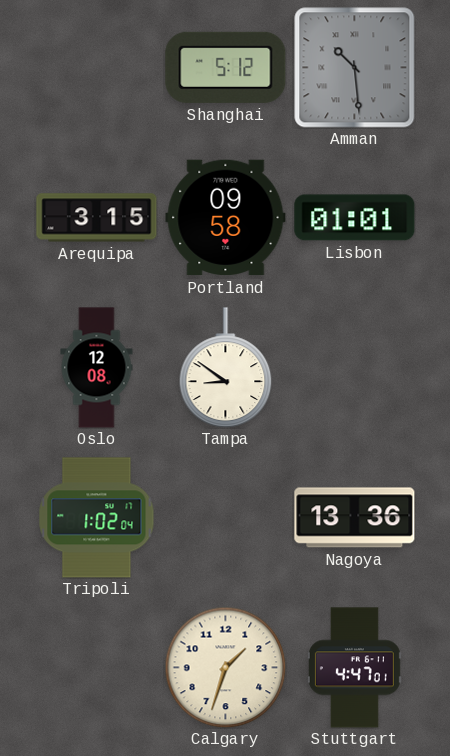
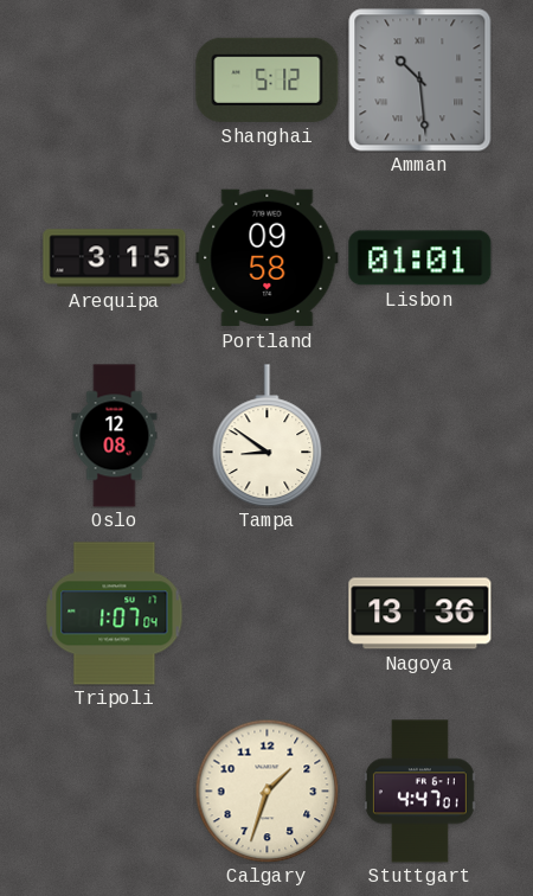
Tripoli: 1:02 -> 1:07 (115, 614)
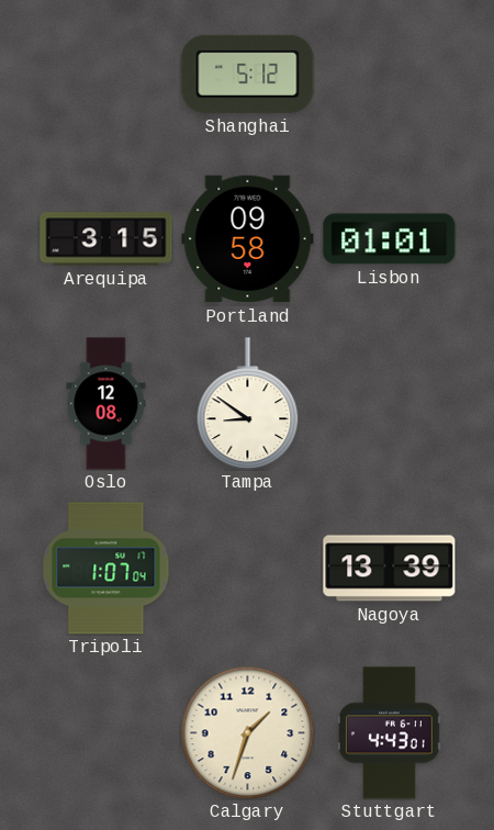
Amman: 10:29 -> none (420, 81)
Nagoya: 13:36 -> 13:39 (390, 569)
Stuttgart: 4:47 -> 4:43 (389, 733)
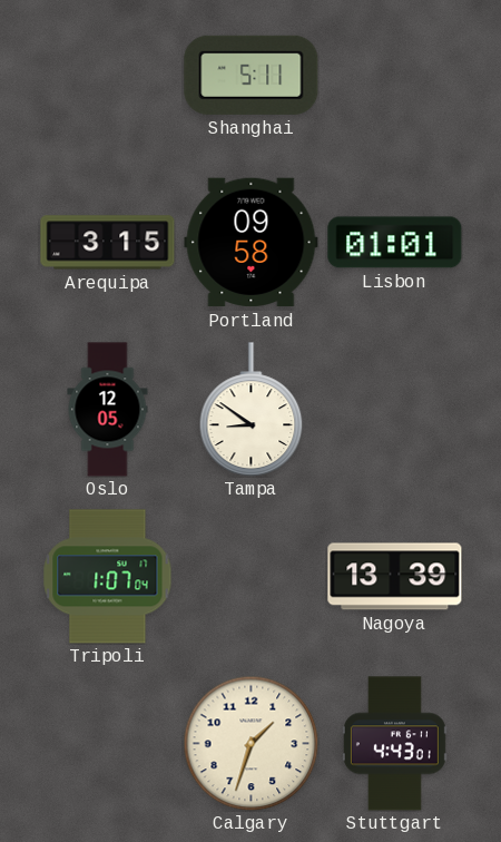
Shanghai: 5:12 -> 5:11 (252, 75)
Oslo: 12:08 -> 12:05 (108, 410)
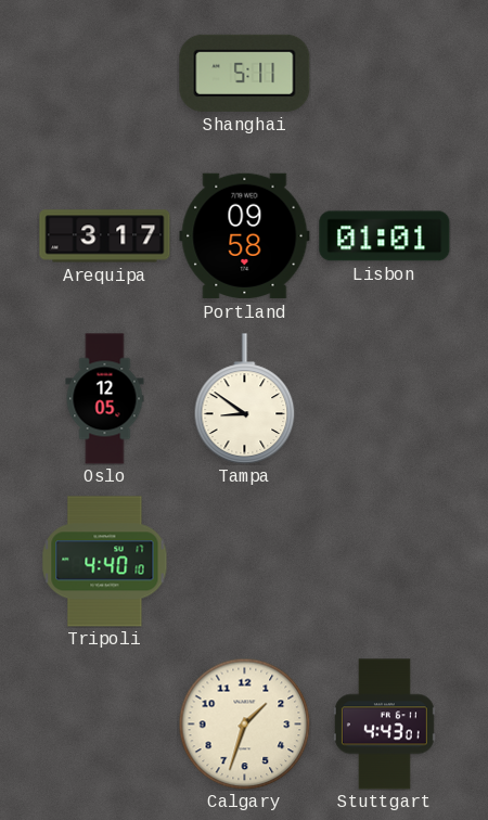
Arequipa: 3:15 -> 3:17 (105, 236)
Tripoli: 1:07 -> 4:40 (105, 562)
Nagoya: 13:39 -> none (395, 577)
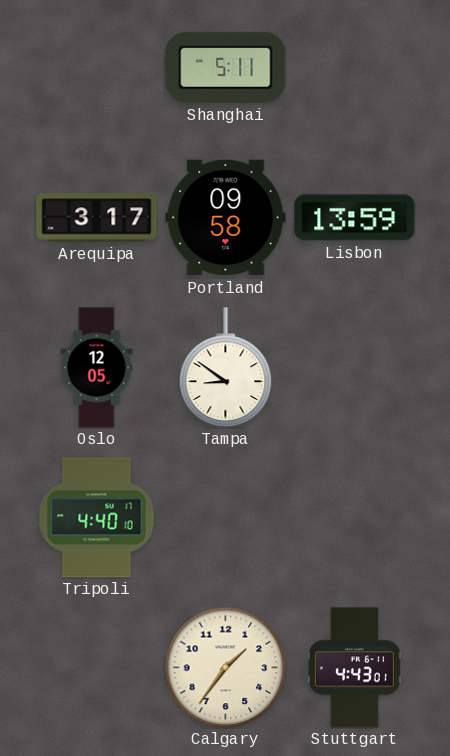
Lisbon: 01:01 -> 13:59 (355, 218)
Calgary: 1:33 -> 1:36 (225, 667)
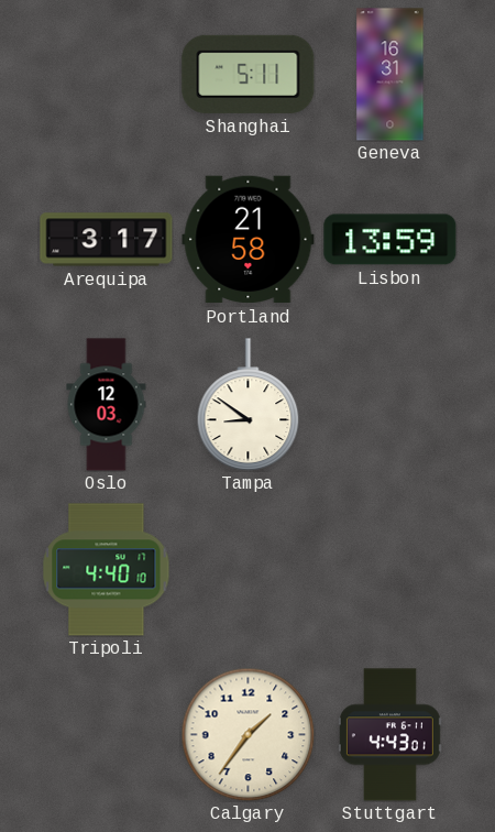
Geneva: none -> 16:31 (391, 75)
Portland: 09:58 -> 21:58 (249, 240)
Oslo: 12:05 -> 12:03 (107, 405)
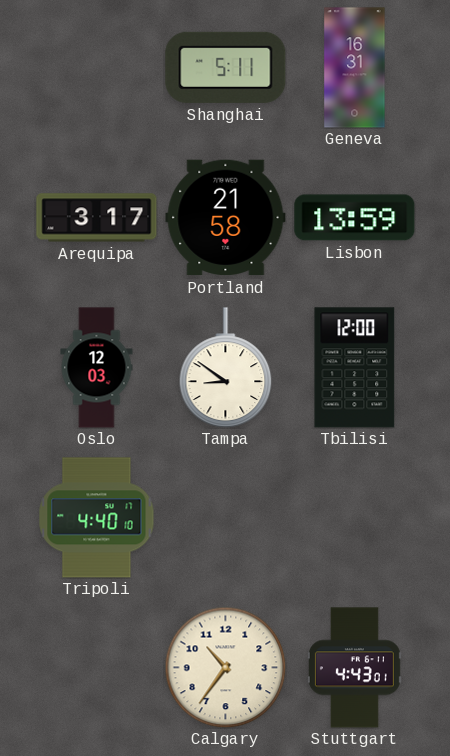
Tbilisi: none -> 12:00 (355, 368)
Calgary: 1:36 -> 10:36 (225, 667)
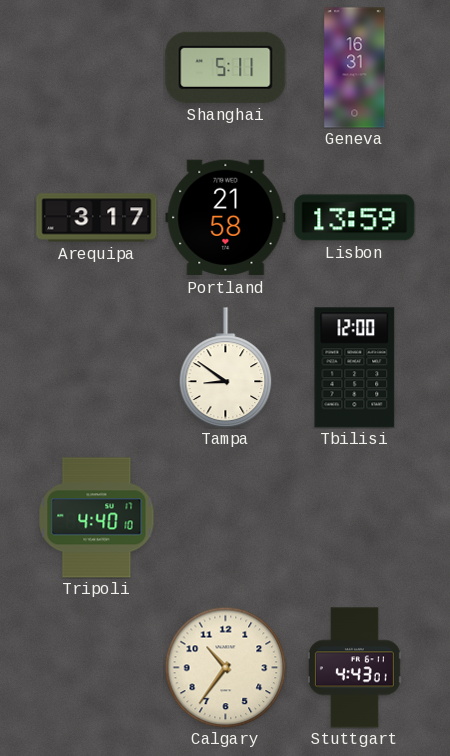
Oslo: 12:03 -> none (97, 368)
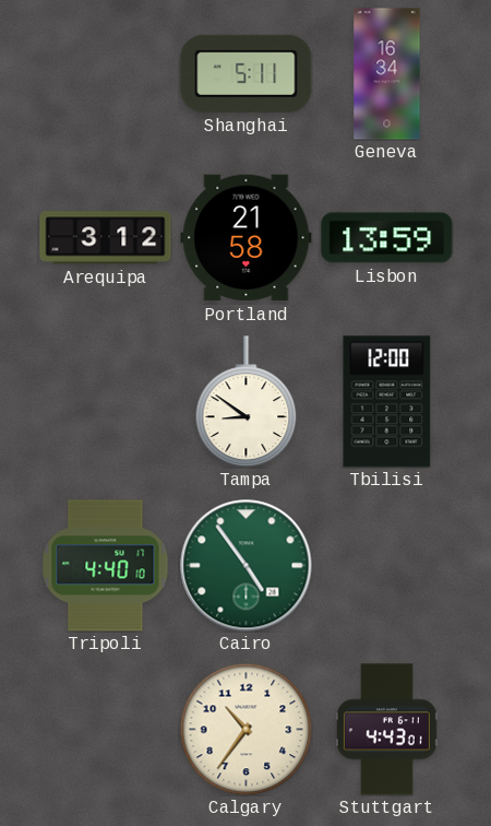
Geneva: 16:31 -> 16:34 (387, 74)
Arequipa: 3:17 -> 3:12 (106, 238)
Cairo: none -> 4:54 (247, 566)
